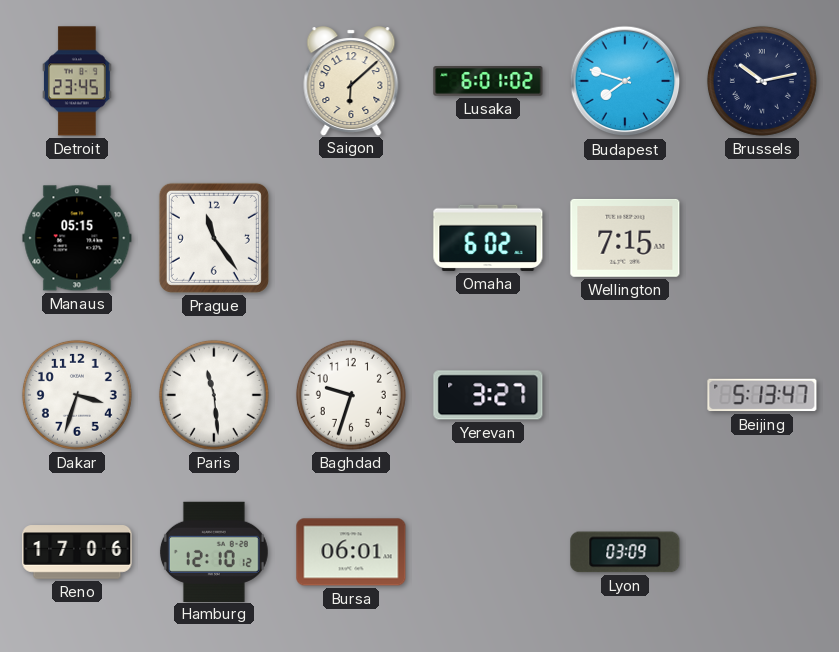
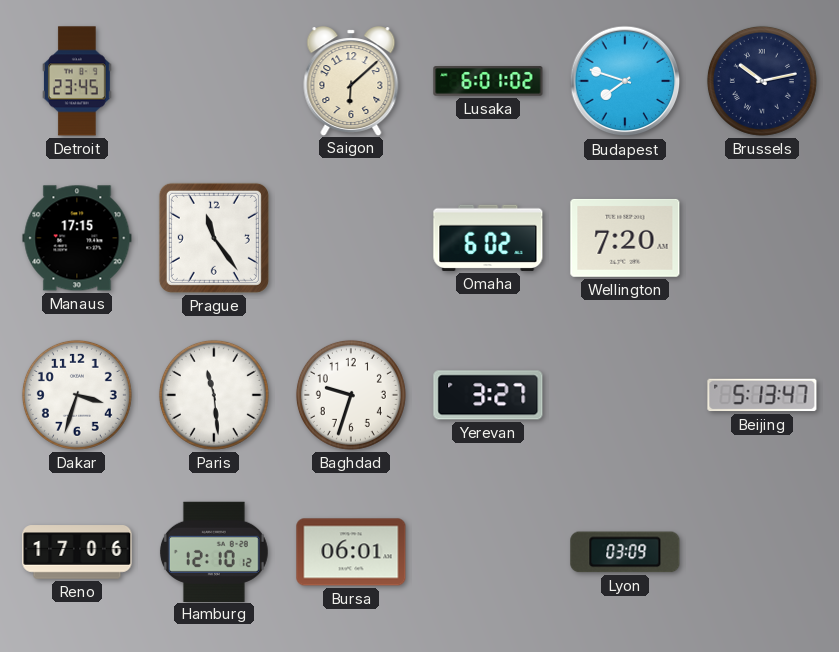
Manaus: 05:15 -> 17:15 (77, 238)
Wellington: 7:15 -> 7:20 (625, 238)
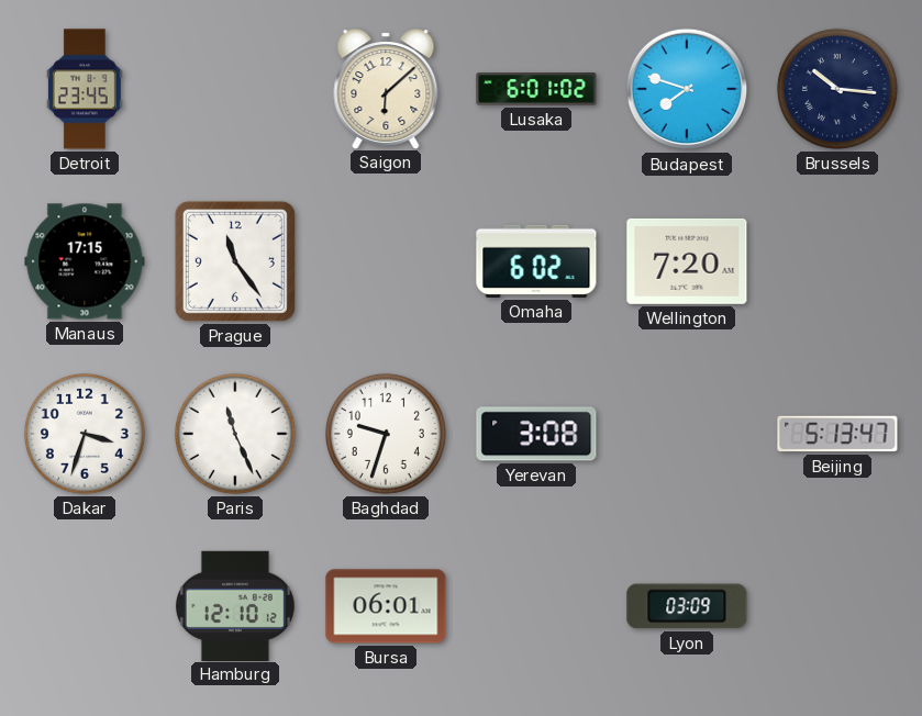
Brussels: 10:13 -> 10:16 (837, 89)
Paris: 11:29 -> 11:26 (235, 434)
Yerevan: 3:27 -> 3:08 (536, 434)
Reno: 17:06 -> none (77, 552)
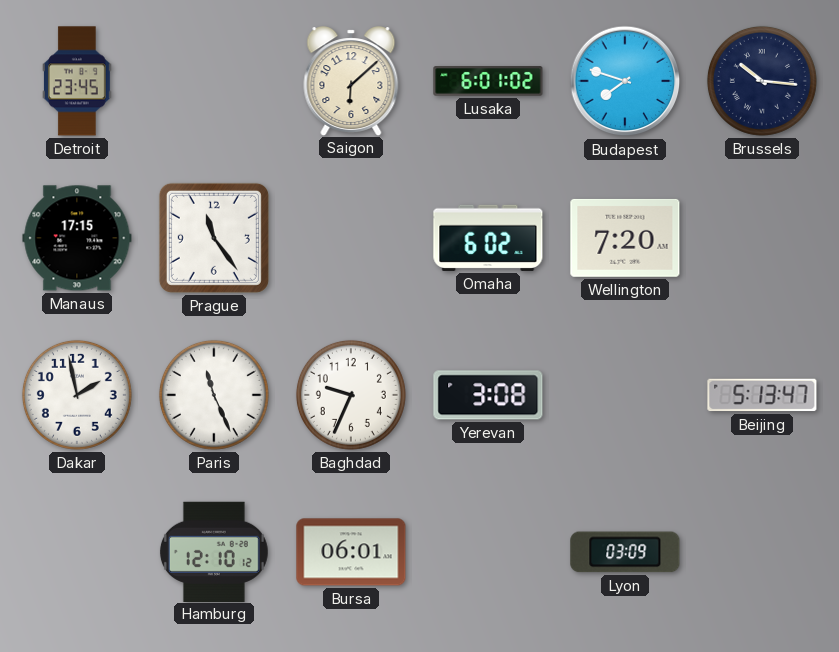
Dakar: 3:33 -> 1:58 (77, 395)
Baghdad: 9:33 -> 9:34 (351, 395)
